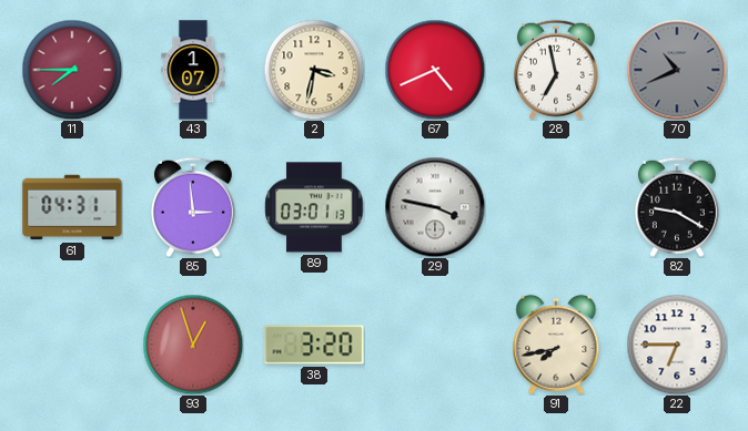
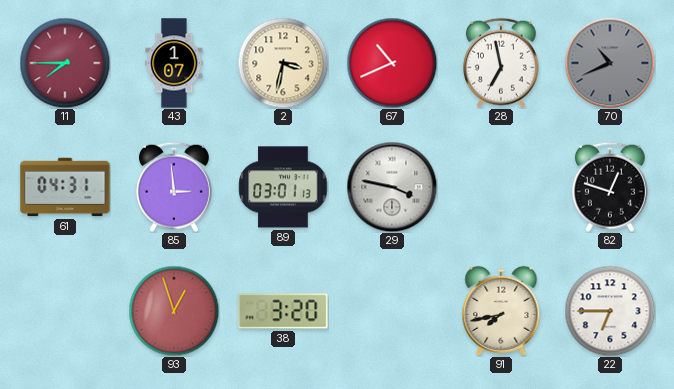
67: 4:41 -> 10:41 (392, 63)
82: 9:20 -> 12:48 (610, 187)
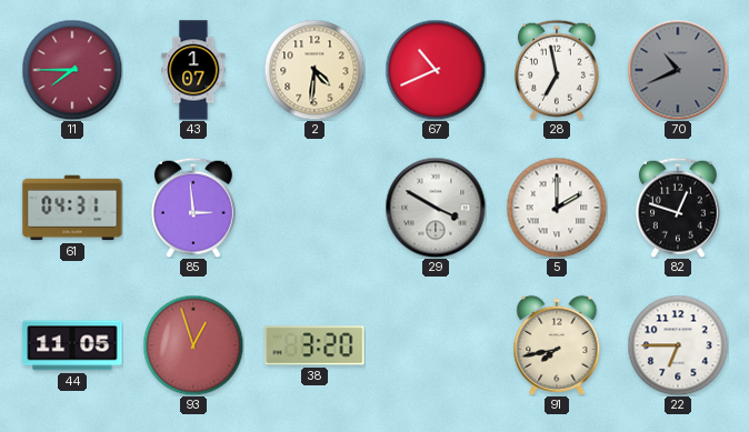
2: 3:32 -> 4:31 (314, 70)
89: 03:01 -> none (283, 187)
29: 3:47 -> 3:50 (436, 208)
5: none -> 2:00 (557, 208)
44: none -> 11:05 (72, 345)
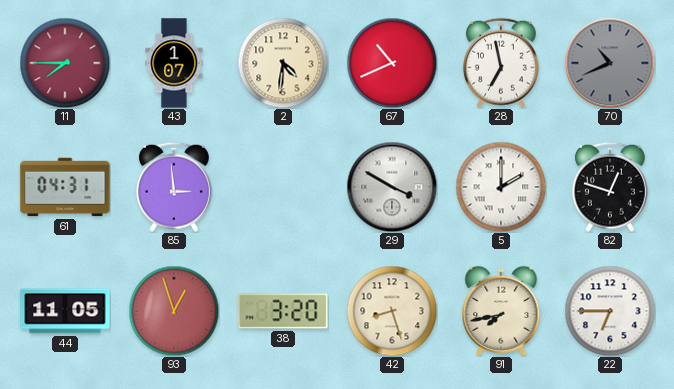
42: none -> 8:27 (392, 311)
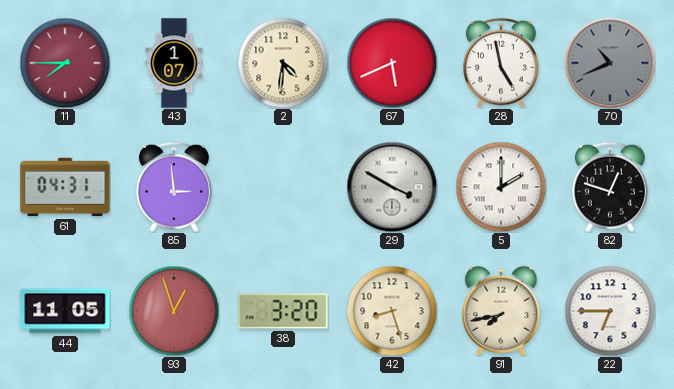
67: 10:41 -> 5:41 (392, 63)
28: 6:58 -> 4:58 (501, 63)
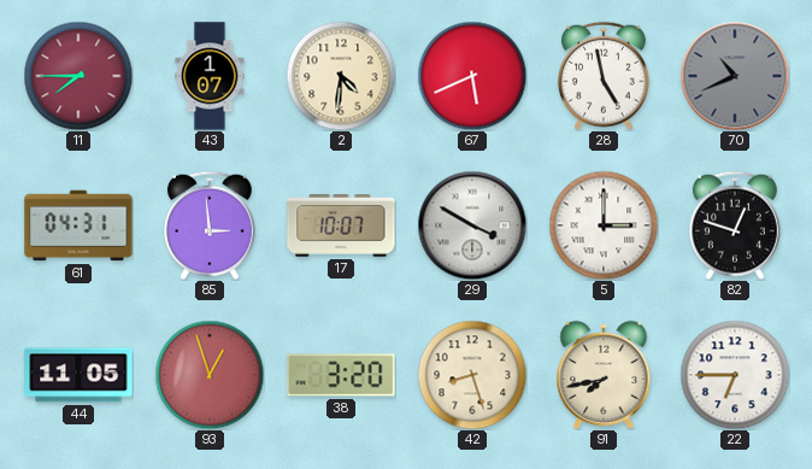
17: none -> 10:07 (341, 227)
5: 2:00 -> 3:00 (604, 225)
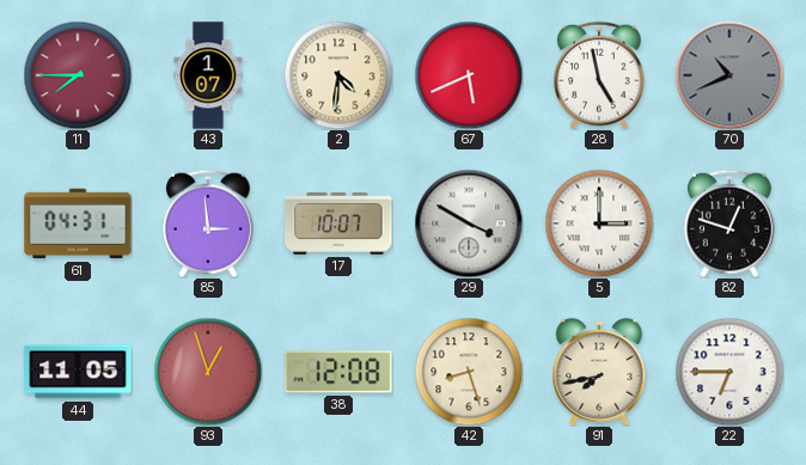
38: 3:20 -> 12:08 (338, 372)
